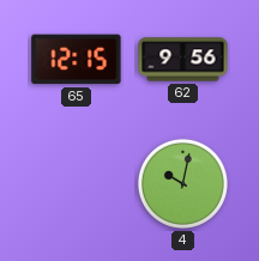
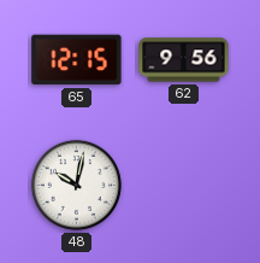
48: none -> 10:02 (76, 185)
4: 10:02 -> none (182, 183)
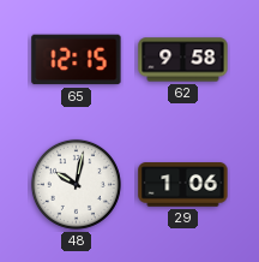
62: 9:56 -> 9:58 (183, 60)
29: none -> 1:06 (183, 185)
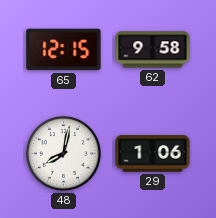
48: 10:02 -> 8:02 (63, 153)
